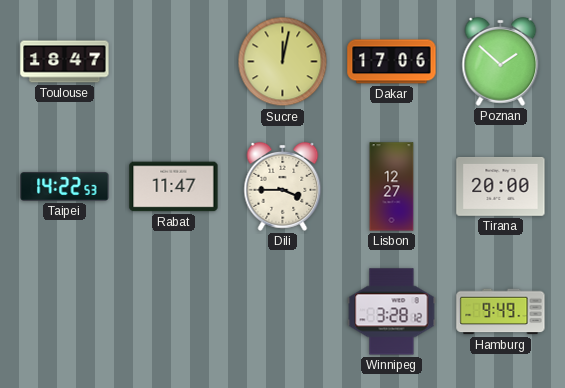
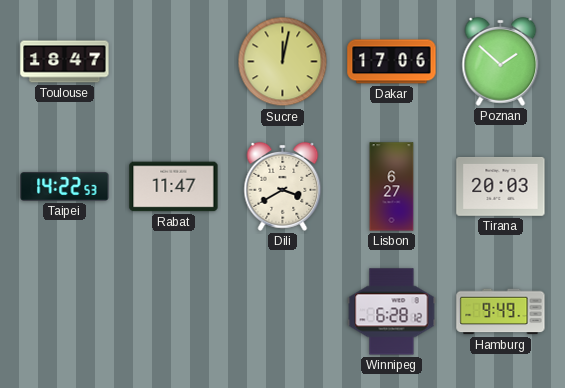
Dili: 3:45 -> 3:40 (283, 186)
Lisbon: 12:27 -> 6:27 (392, 187)
Tirana: 20:00 -> 20:03 (501, 186)
Winnipeg: 3:28 -> 6:28 (392, 312)
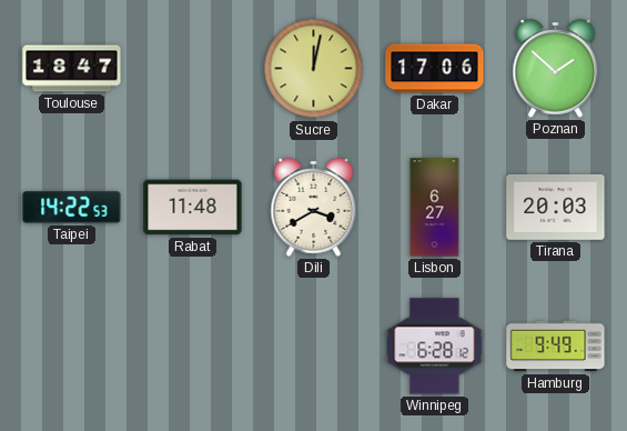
Rabat: 11:47 -> 11:48 (193, 208)
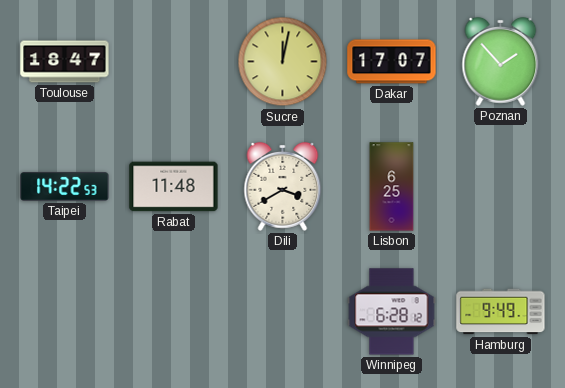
Dakar: 17:06 -> 17:07 (392, 62)
Poznan: 1:52 -> 1:53 (501, 61)
Lisbon: 6:27 -> 6:25 (392, 187)
Tirana: 20:03 -> none (556, 207)
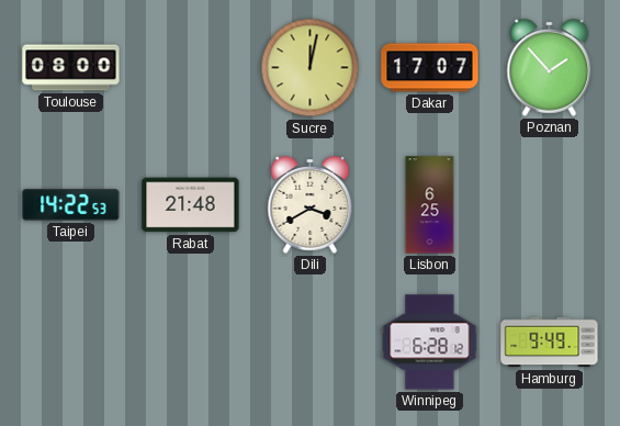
Toulouse: 18:47 -> 08:00 (71, 68)
Rabat: 11:48 -> 21:48 (191, 205)
